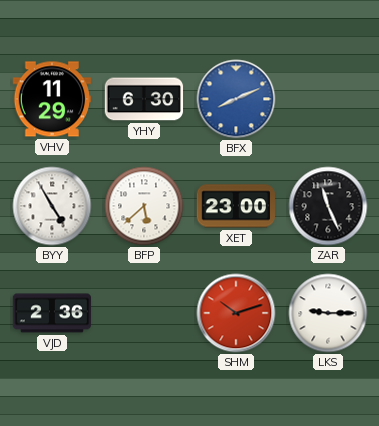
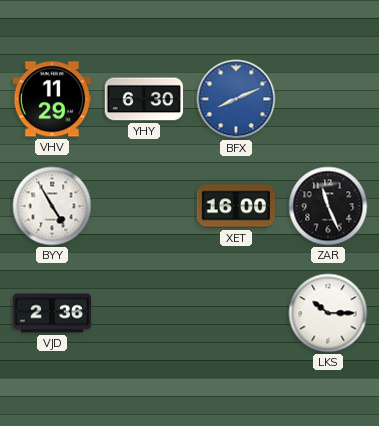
BFP: 5:38 -> none (144, 206)
XET: 23:00 -> 16:00 (235, 206)
SHM: 10:12 -> none (236, 313)
LKS: 9:15 -> 10:15 (328, 313)
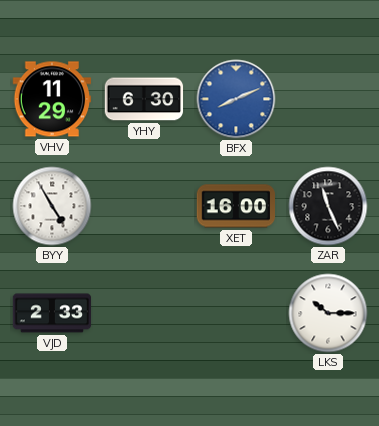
VJD: 2:36 -> 2:33 (52, 313)
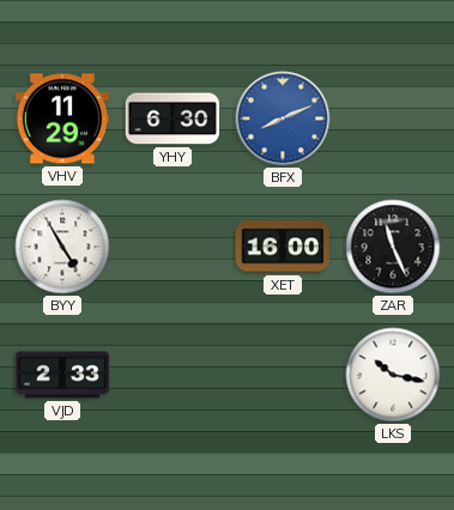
LKS: 10:15 -> 10:17 (393, 375)
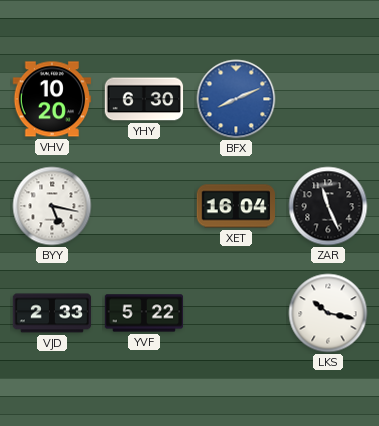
VHV: 11:29 -> 10:20 (52, 99)
BYY: 4:55 -> 5:17 (52, 206)
XET: 16:00 -> 16:04 (235, 206)
YVF: none -> 5:22 (144, 313)
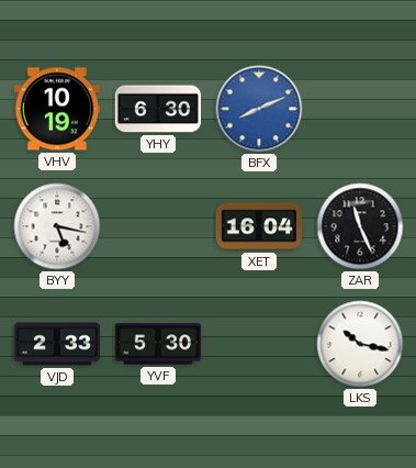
VHV: 10:20 -> 10:19 (57, 109)
YVF: 5:22 -> 5:30 (158, 344)
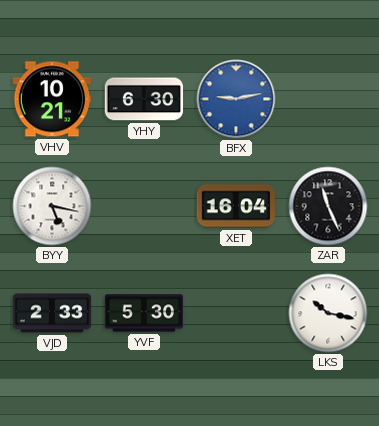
VHV: 10:19 -> 10:21 (52, 99)
BFX: 8:11 -> 9:13 (236, 99)
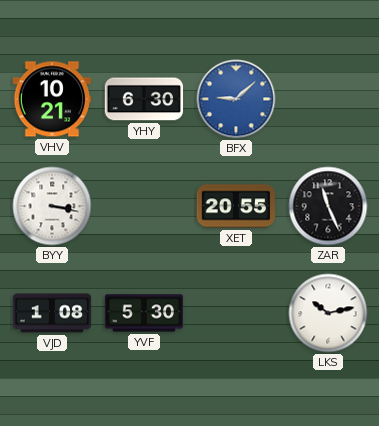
BFX: 9:13 -> 9:08 (236, 99)
BYY: 5:17 -> 3:17 (52, 206)
XET: 16:04 -> 20:55 (235, 206)
VJD: 2:33 -> 1:08 (52, 313)
LKS: 10:17 -> 10:13 (328, 313)
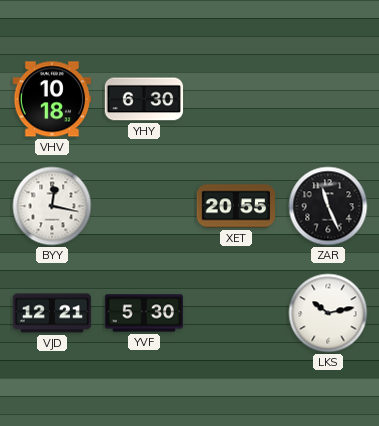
VHV: 10:21 -> 10:18 (52, 99)
BFX: 9:08 -> none (236, 99)
BYY: 3:17 -> 12:17 (52, 206)
VJD: 1:08 -> 12:21 (52, 313)
